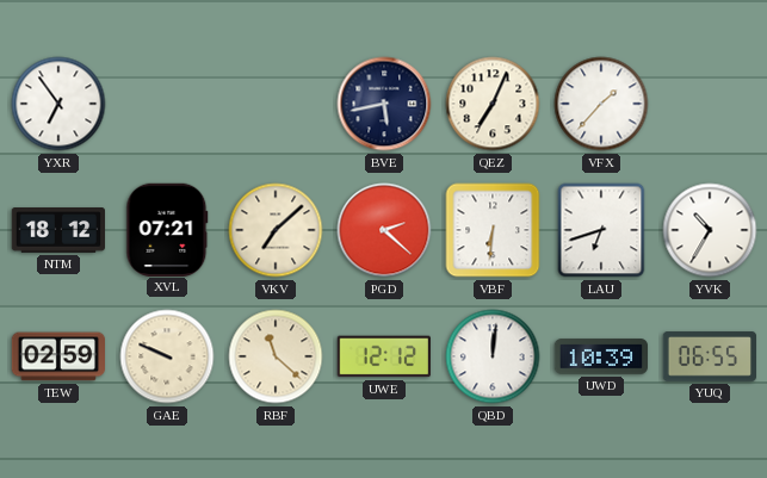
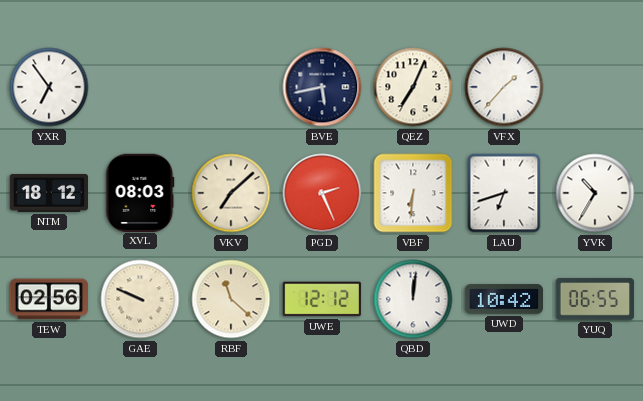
XVL: 07:21 -> 08:03 (140, 192)
PGD: 2:22 -> 2:26 (322, 193)
TEW: 02:59 -> 02:56 (48, 299)
UWD: 10:39 -> 10:42 (503, 299)
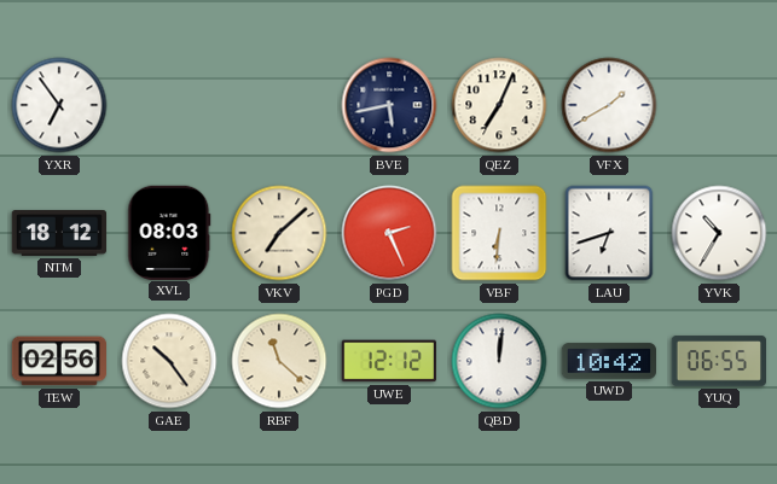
VFX: 1:37 -> 1:40 (609, 105)
GAE: 9:49 -> 10:24 (169, 361)
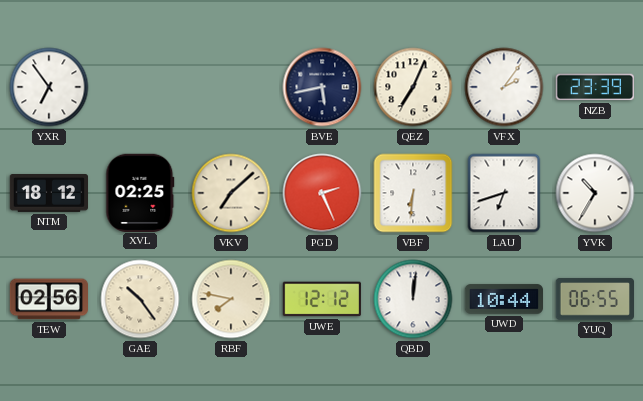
VFX: 1:40 -> 2:06 (504, 87)
NZB: none -> 23:39 (594, 87)
XVL: 08:03 -> 02:25 (140, 192)
RBF: 11:22 -> 7:47 (231, 299)
UWD: 10:42 -> 10:44 (503, 299)
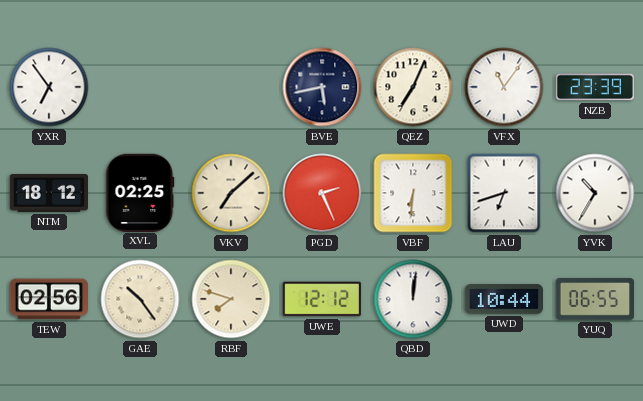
VFX: 2:06 -> 11:06 (504, 87)
RBF: 7:47 -> 7:48 (231, 299)
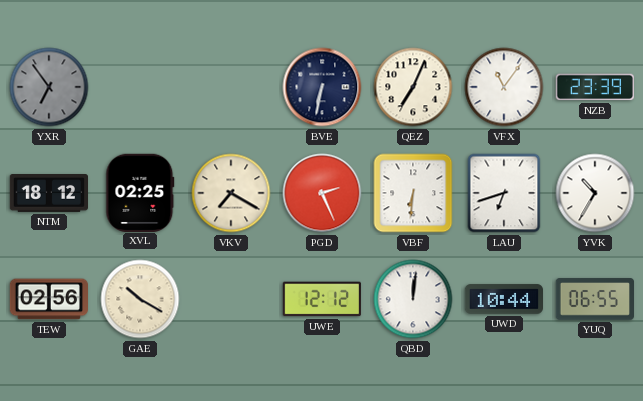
YXR dial: white -> grey (49, 87)
BVE: 5:43 -> 6:32 (322, 87)
VKV: 7:08 -> 7:20 (231, 193)
GAE: 10:24 -> 10:20 (140, 299)
RBF: 7:48 -> none (231, 299)
